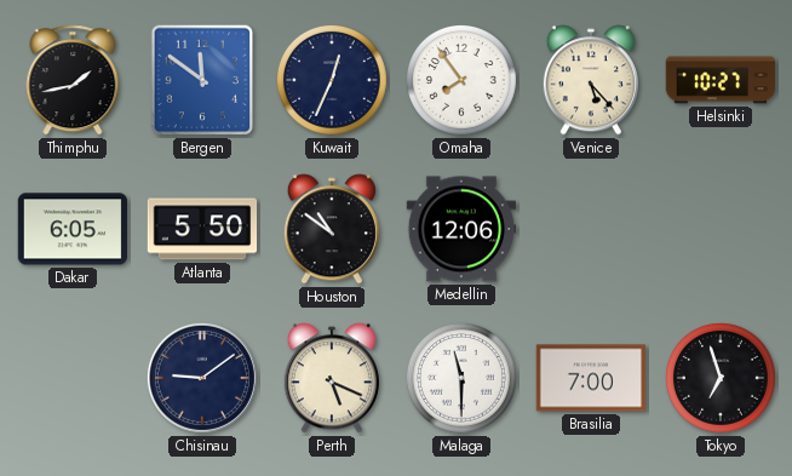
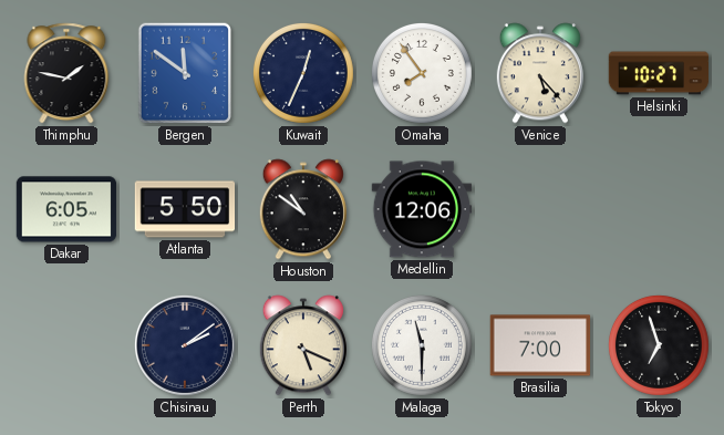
Thimphu: 1:43 -> 1:47 (66, 73)
Chisinau: 9:09 -> 2:09 (185, 345)
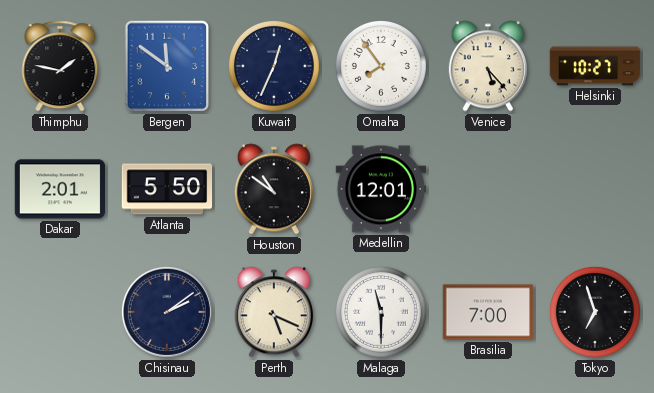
Dakar: 6:05 -> 2:01 (60, 189)
Medellin: 12:06 -> 12:01 (381, 189)
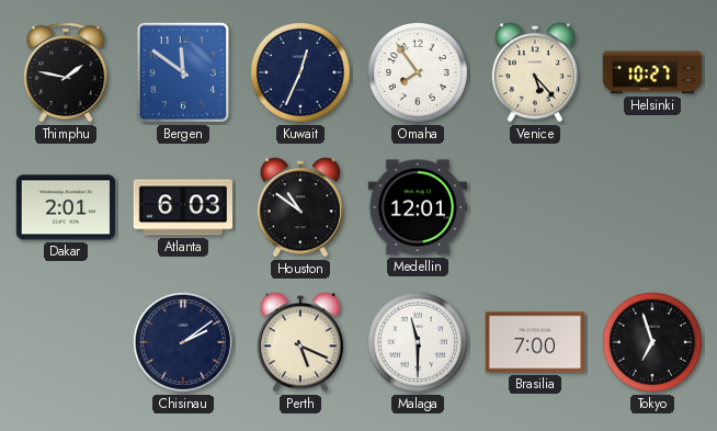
Atlanta: 5:50 -> 6:03 (183, 207)
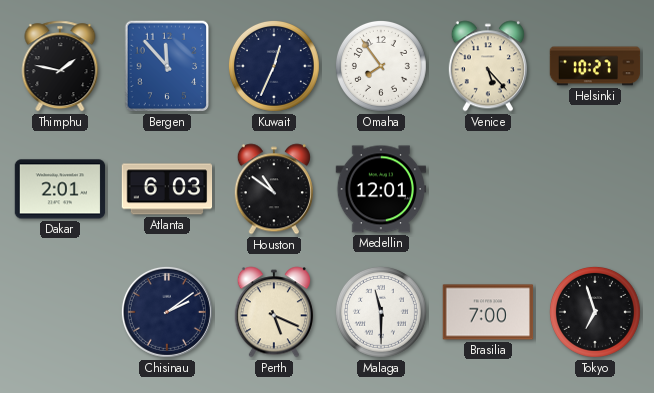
Bergen: 11:51 -> 11:53 (167, 66)
